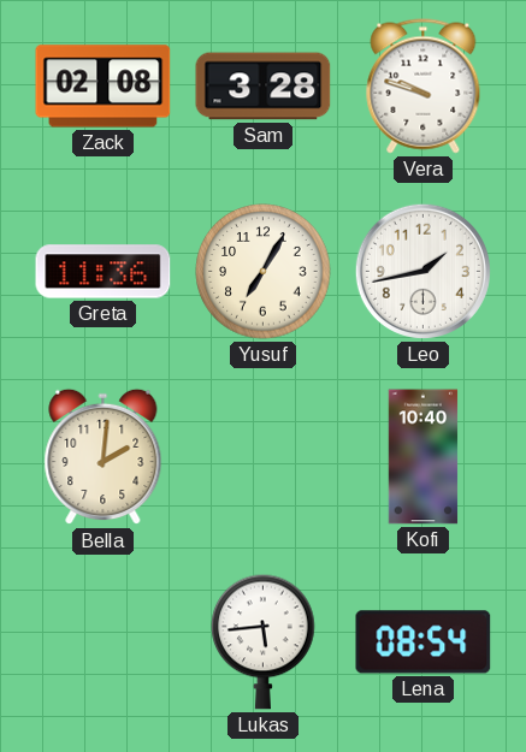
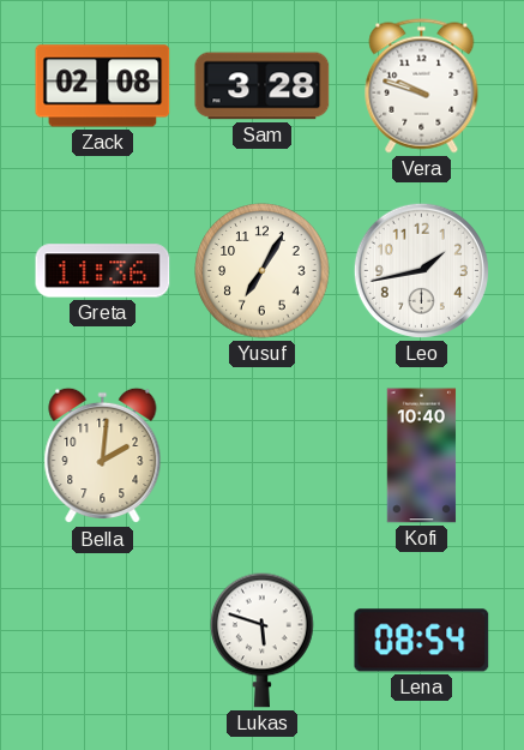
Lukas: 5:44 -> 5:48 (263, 640)
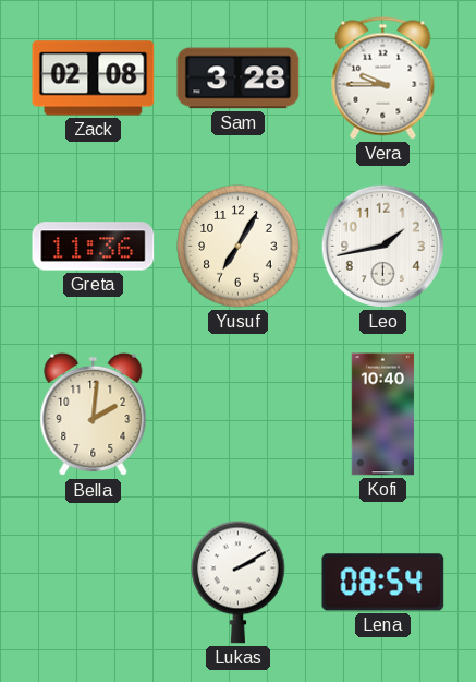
Vera: 9:48 -> 9:45 (383, 79)
Lukas: 5:48 -> 2:10 (239, 582)
